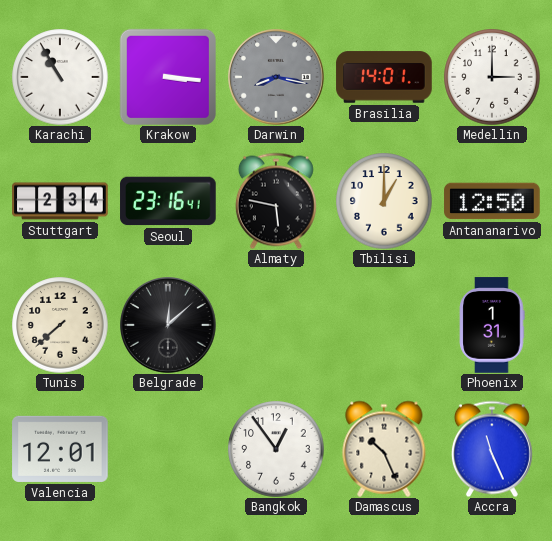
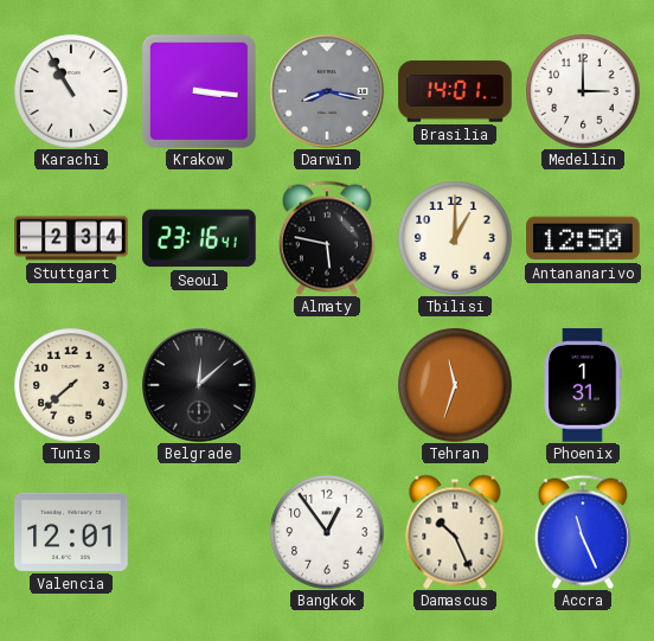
Tehran: none -> 11:33 (455, 385)
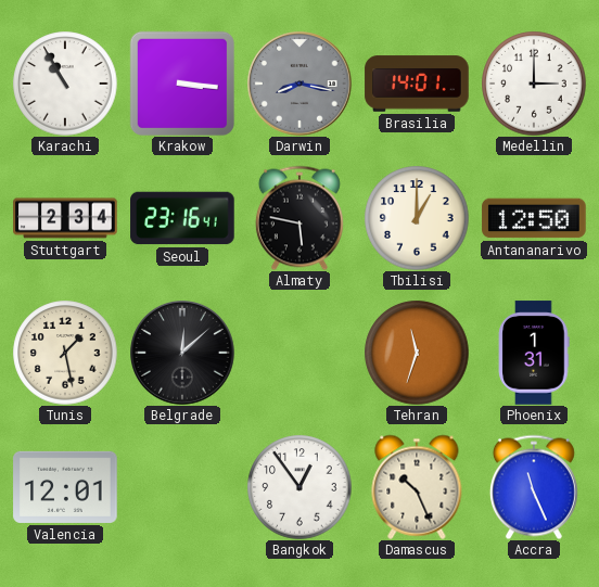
Tunis: 7:38 -> 1:28 (65, 353)
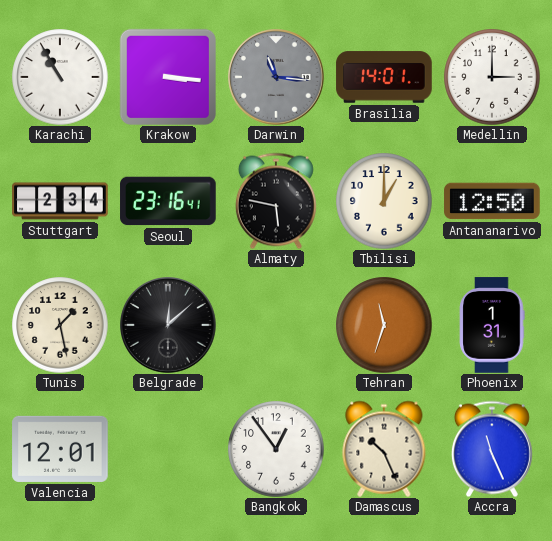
Darwin: 8:17 -> 11:16 (277, 78)
